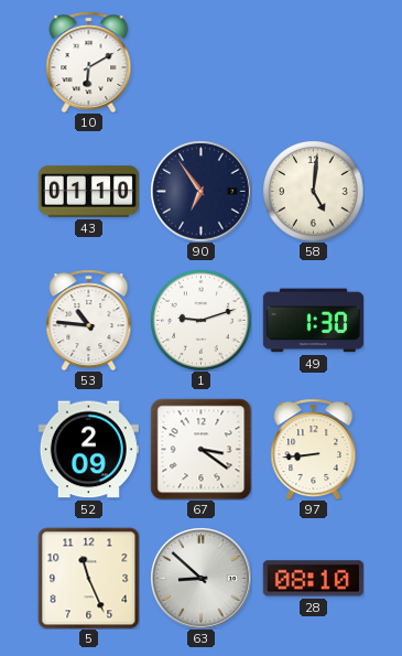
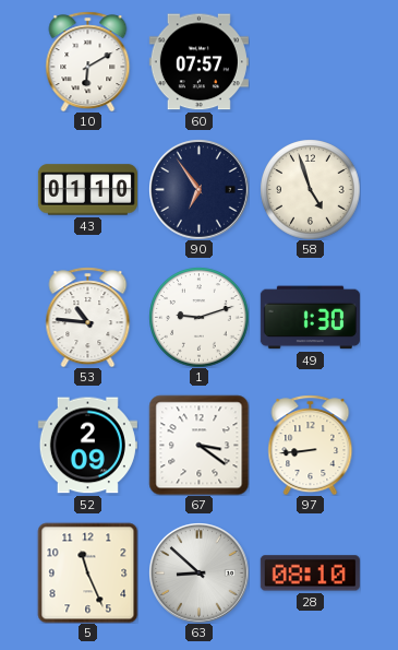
60: none -> 07:57 (198, 62)
58: 5:01 -> 4:57 (310, 189)
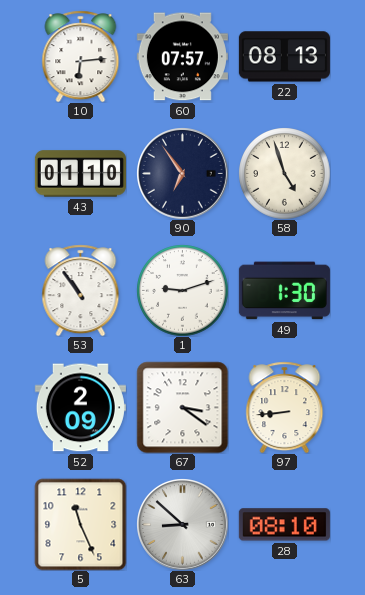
10: 6:10 -> 6:14 (81, 56)
22: none -> 08:13 (284, 57)
53: 10:46 -> 10:54 (81, 290)
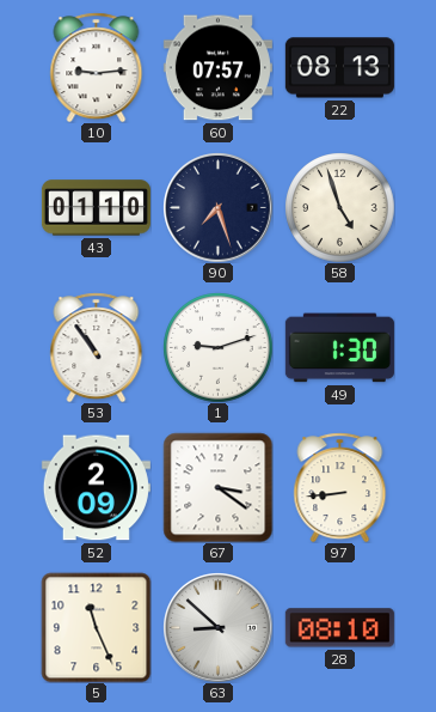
10: 6:14 -> 9:14 (97, 67)
90: 6:54 -> 7:27 (219, 208)
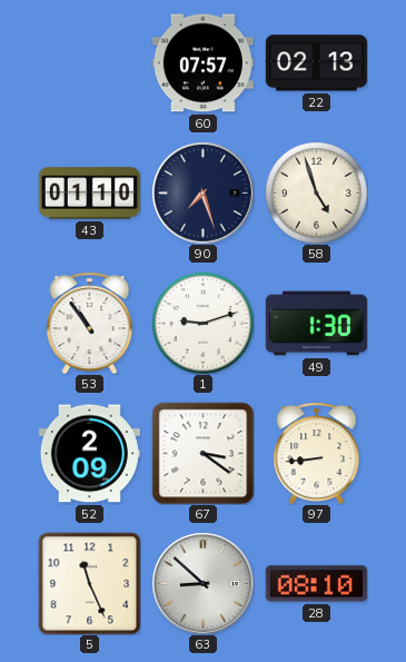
10: 9:14 -> none (97, 67)
22: 08:13 -> 02:13 (316, 63)
